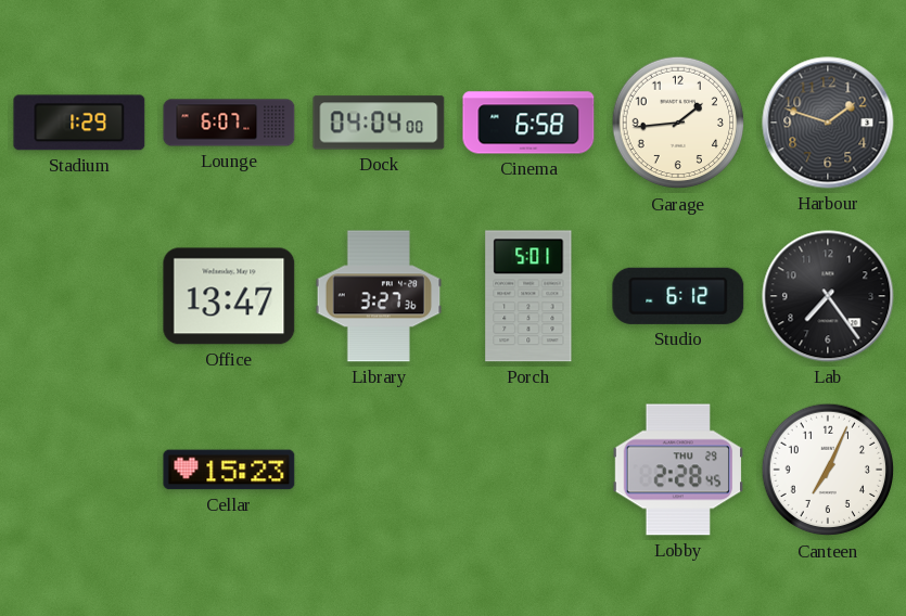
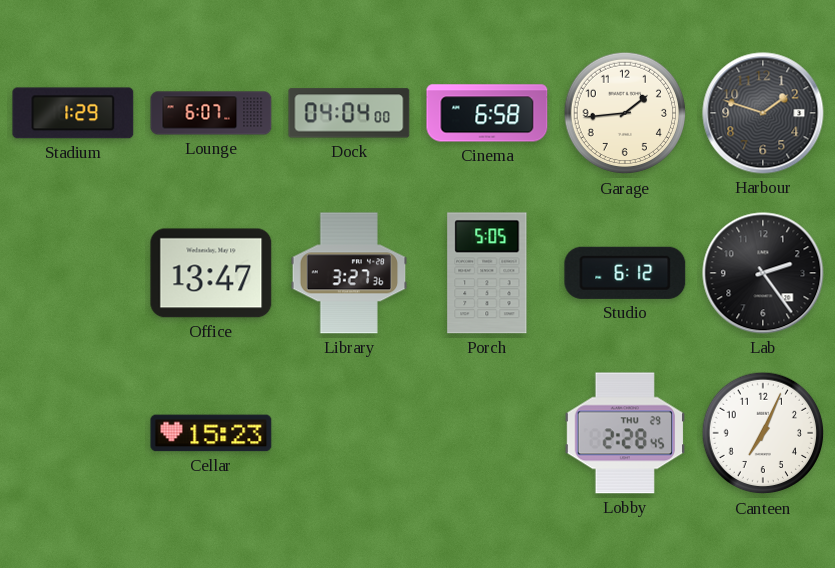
Porch: 5:01 -> 5:05 (487, 273)
Lab: 7:24 -> 2:24 (763, 273)
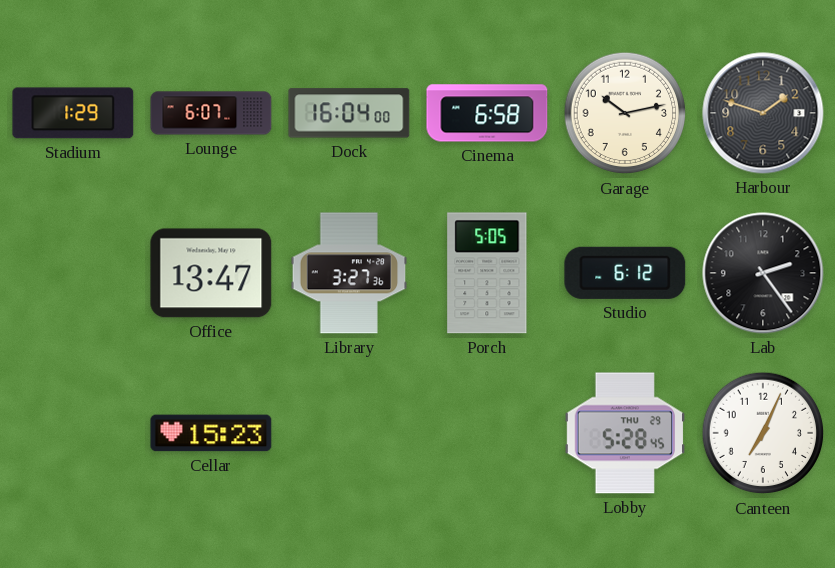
Dock: 04:04 -> 16:04 (349, 113)
Garage: 1:44 -> 10:13 (625, 113)
Lobby: 2:28 -> 5:28 (624, 433)
